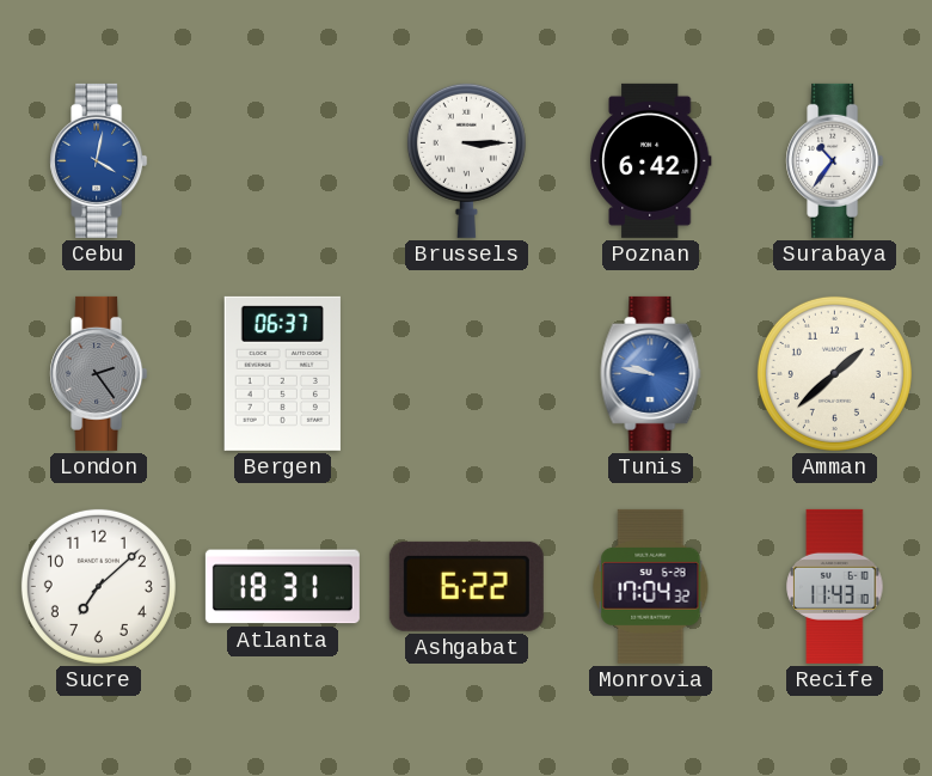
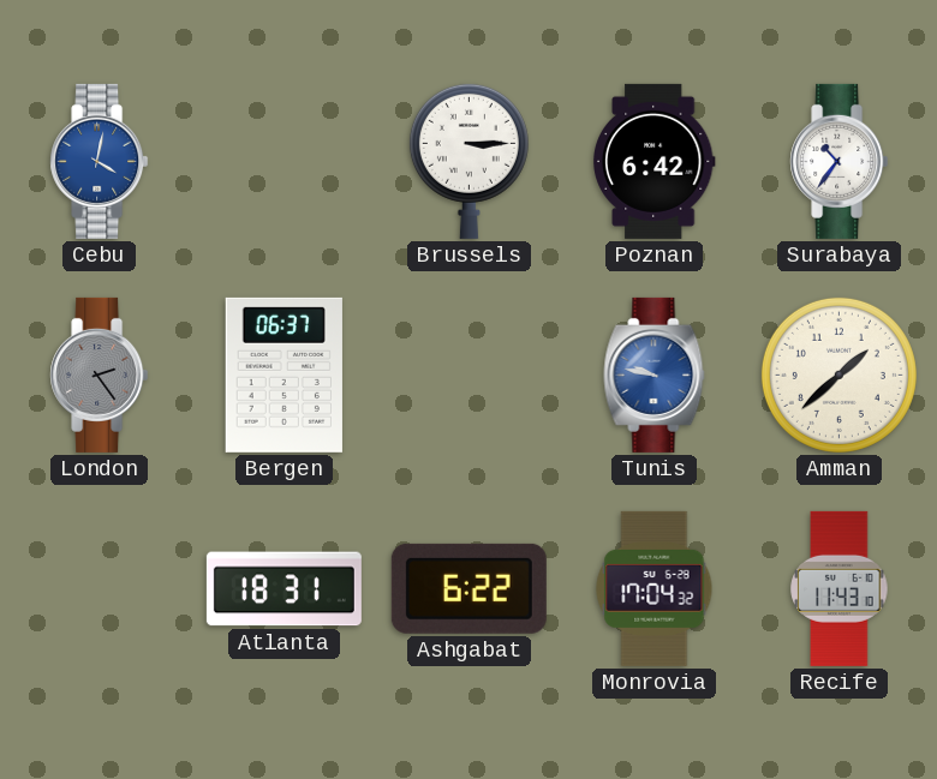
Sucre: 7:08 -> none (98, 586)
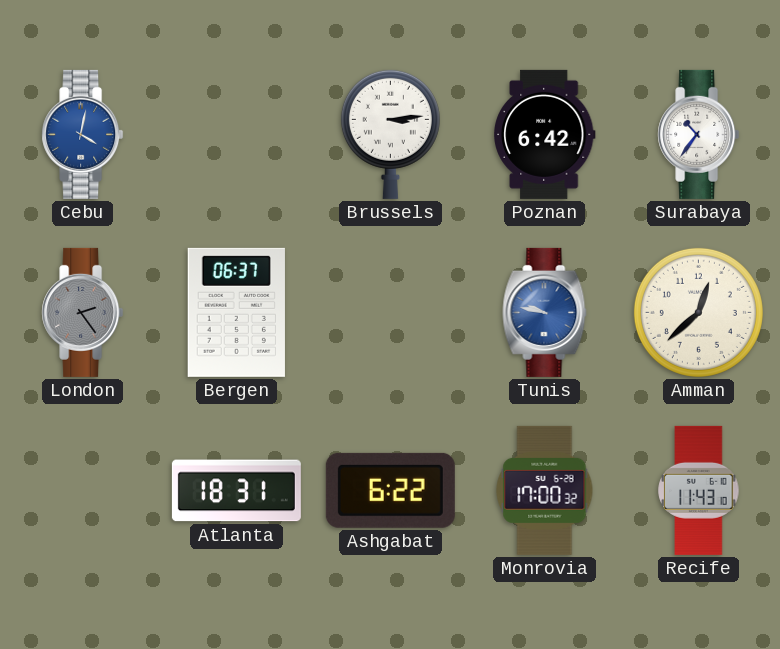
Brussels: 3:15 -> 3:14 (390, 134)
Amman: 1:38 -> 12:38 (698, 312)
Monrovia: 17:04 -> 17:00 (545, 490)
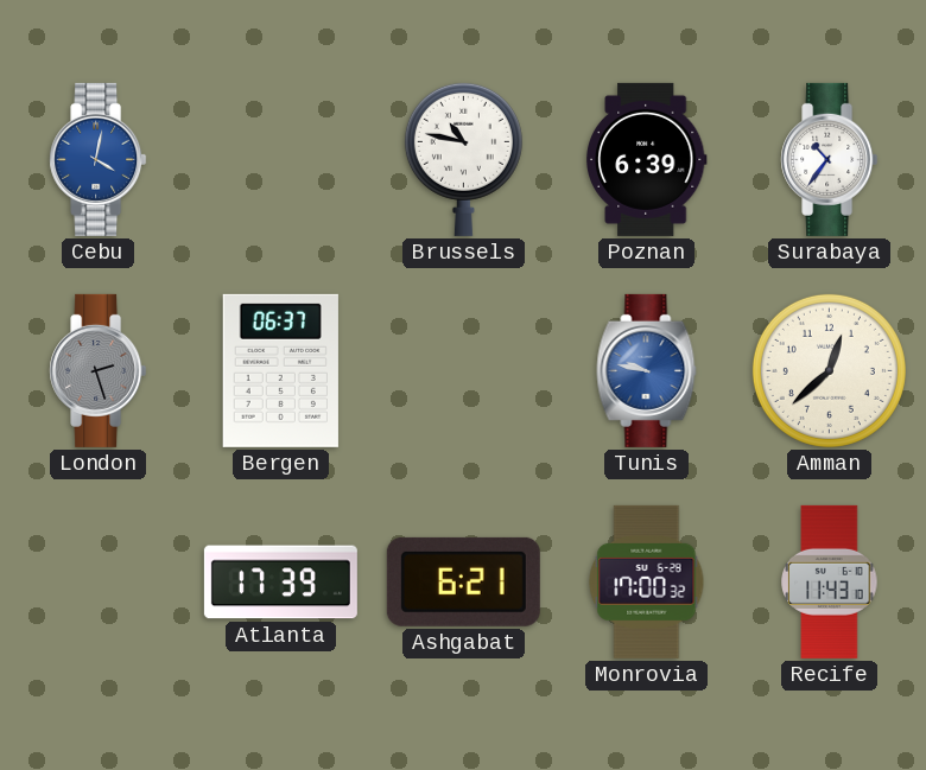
Brussels: 3:14 -> 10:47 (463, 159)
Poznan: 6:42 -> 6:39 (646, 159)
London: 2:24 -> 2:27 (99, 370)
Atlanta: 18:31 -> 17:39 (280, 583)
Ashgabat: 6:22 -> 6:21 (463, 581)
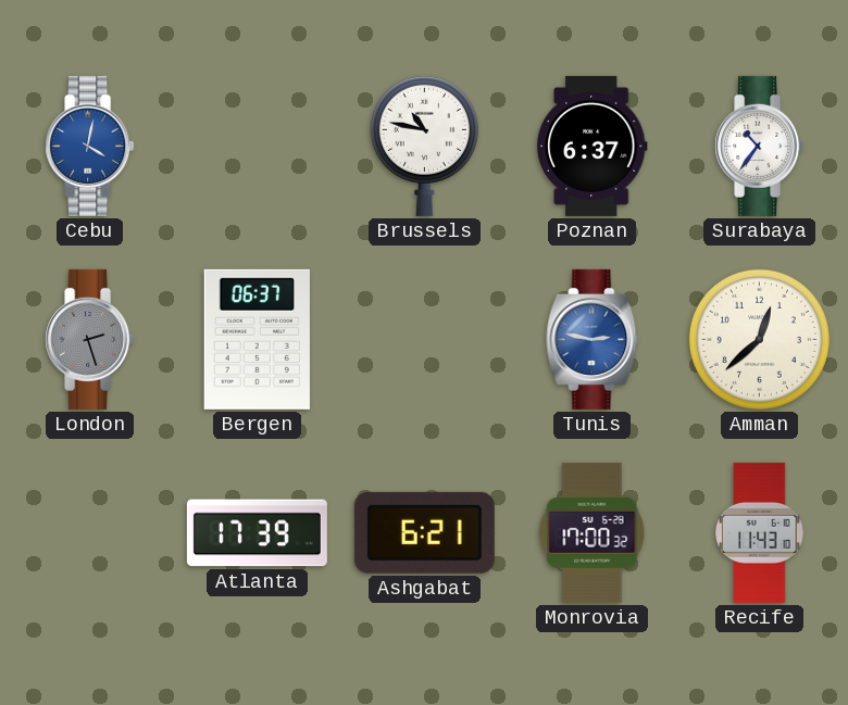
Poznan: 6:39 -> 6:37 (591, 146)
Tunis: 9:47 -> 2:47 (593, 339)
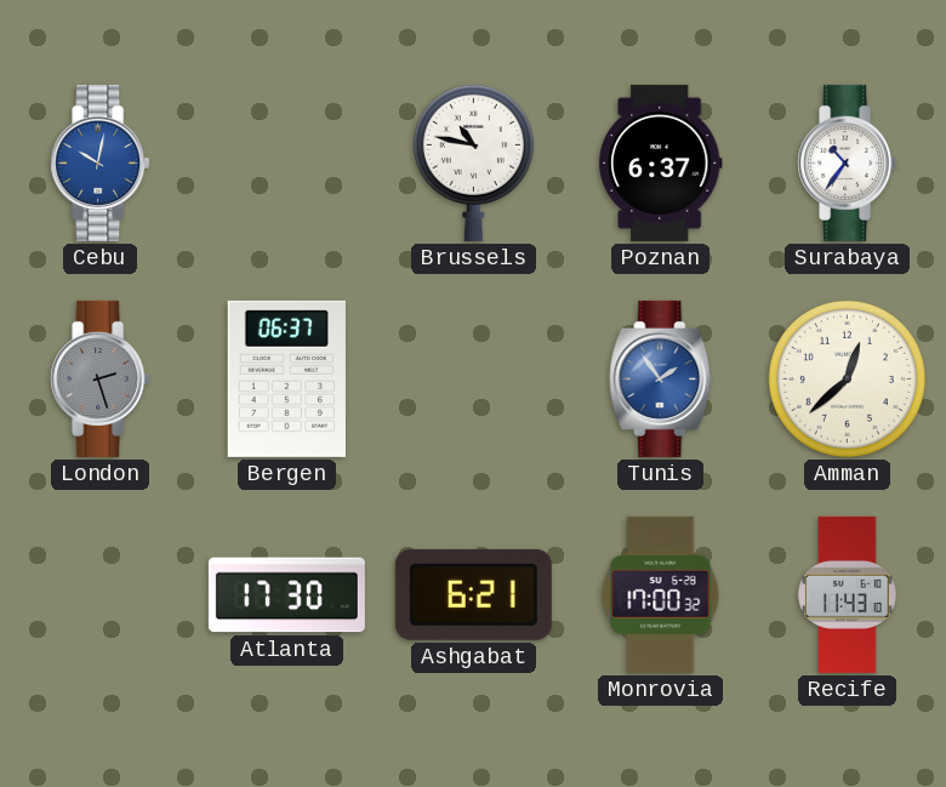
Cebu: 4:02 -> 10:02 (101, 162)
Tunis: 2:47 -> 1:54 (661, 378)
Atlanta: 17:39 -> 17:30 (286, 595)
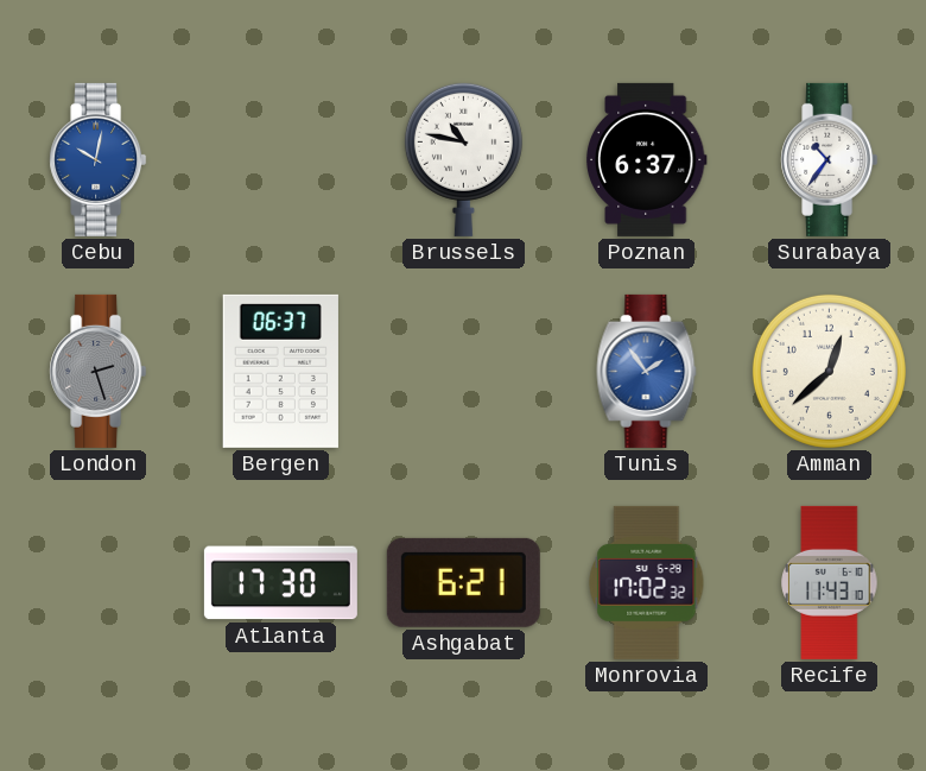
Monrovia: 17:00 -> 17:02 (647, 582)
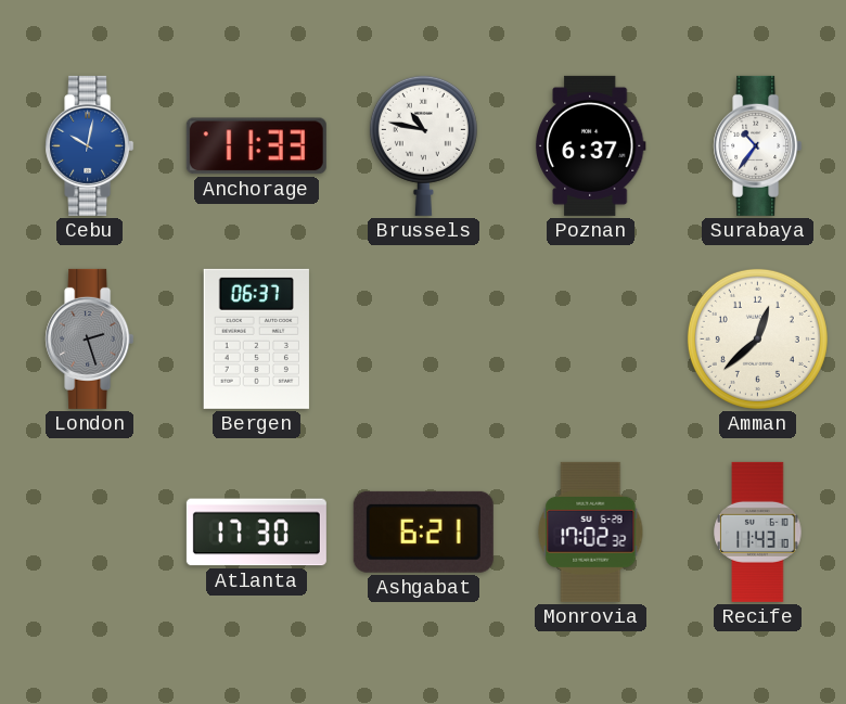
Anchorage: none -> 11:33 (256, 146)
Tunis: 1:54 -> none (647, 371)
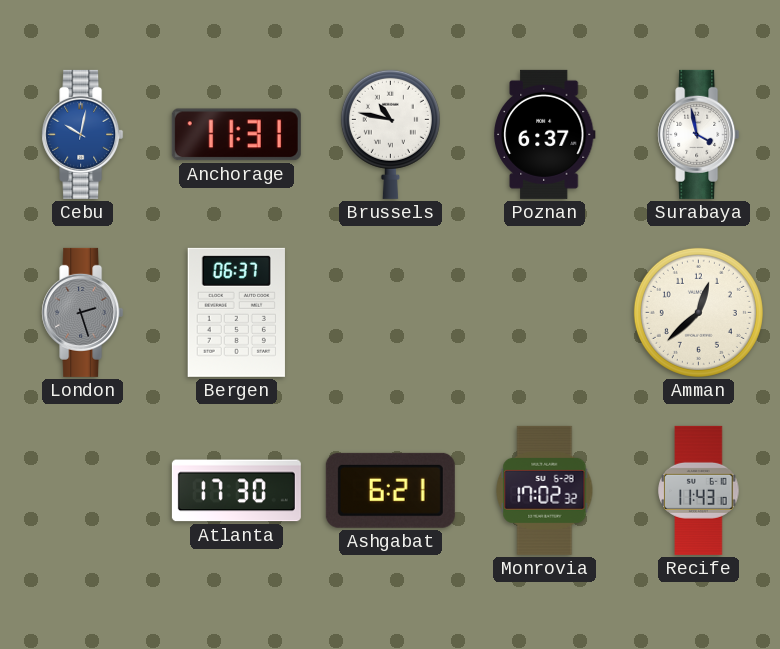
Anchorage: 11:33 -> 11:31 (236, 135)
Surabaya: 10:36 -> 3:58 (699, 134)
